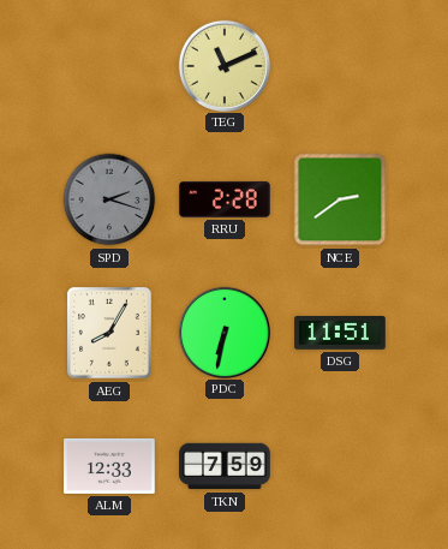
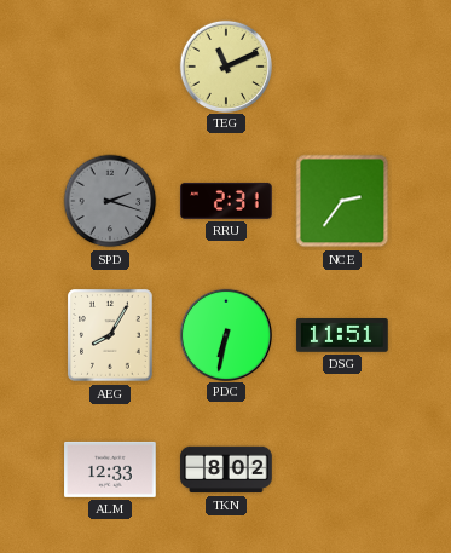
RRU: 2:28 -> 2:31 (226, 201)
NCE: 2:39 -> 2:36 (342, 201)
TKN: 7:59 -> 8:02 (226, 470)
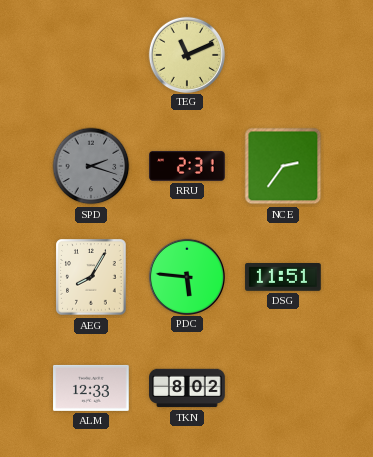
PDC: 6:32 -> 5:46 (186, 276)
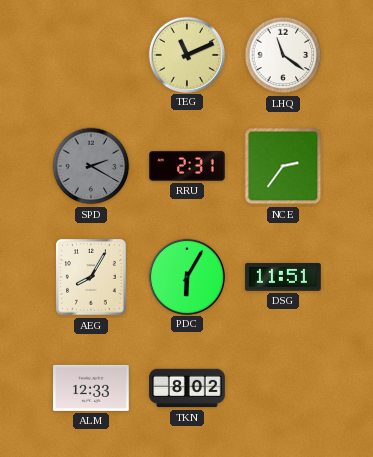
LHQ: none -> 11:21 (283, 55)
SPD: 2:18 -> 2:20 (91, 166)
PDC: 5:46 -> 6:05 (186, 276)
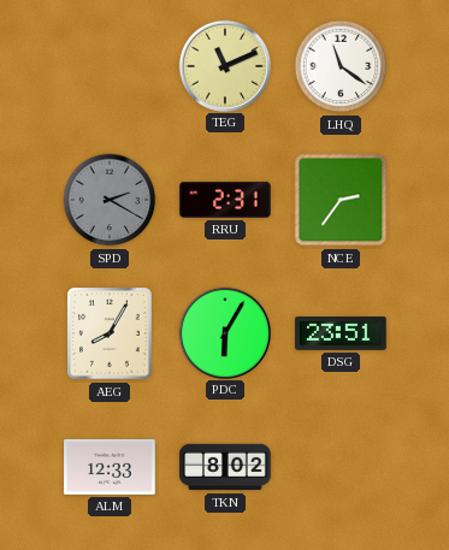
DSG: 11:51 -> 23:51 (341, 335)
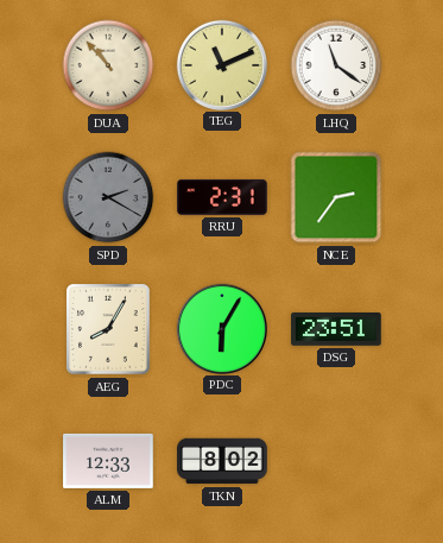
DUA: none -> 10:53 (108, 65)
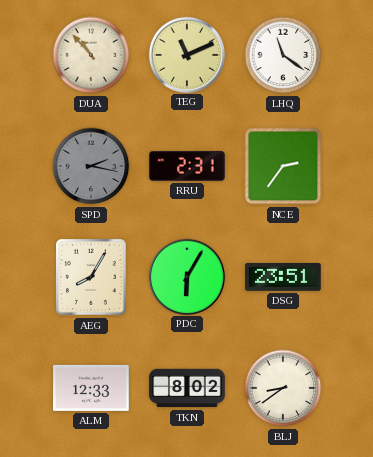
SPD: 2:20 -> 2:17 (91, 166)
BLJ: none -> 8:39 (283, 388)
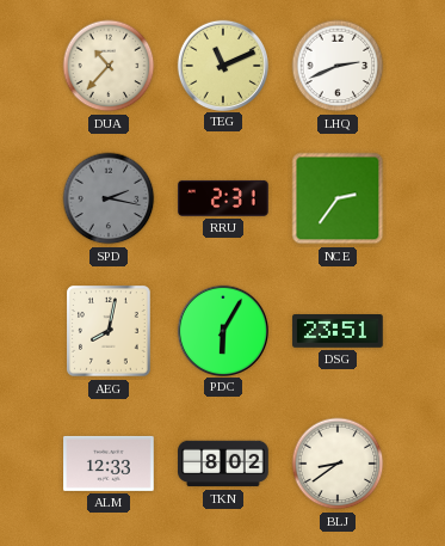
DUA: 10:53 -> 10:37 (109, 66)
LHQ: 11:21 -> 2:41 (338, 66)
AEG: 8:05 -> 8:02 (109, 331)
